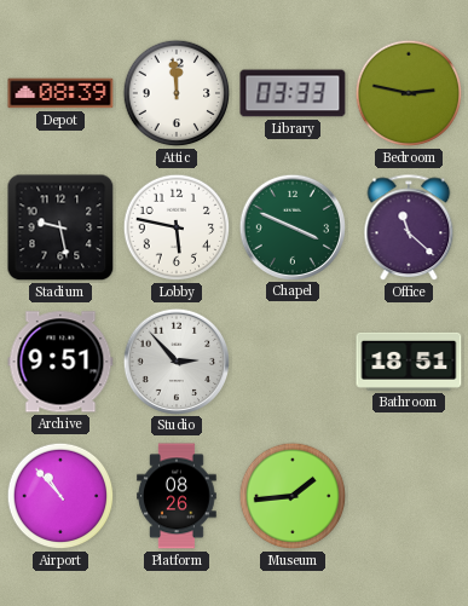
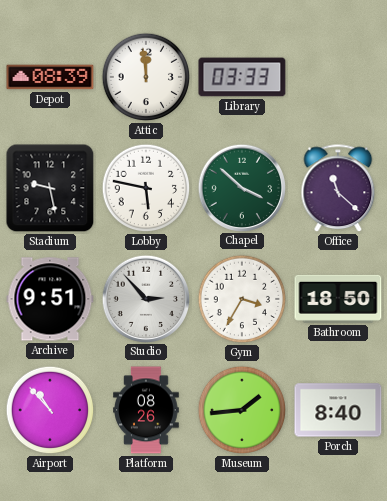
Bedroom: 2:47 -> none (409, 93)
Chapel: 3:49 -> 3:52 (241, 187)
Gym: none -> 3:35 (242, 299)
Bathroom: 18:51 -> 18:50 (338, 299)
Porch: none -> 8:40 (338, 410)
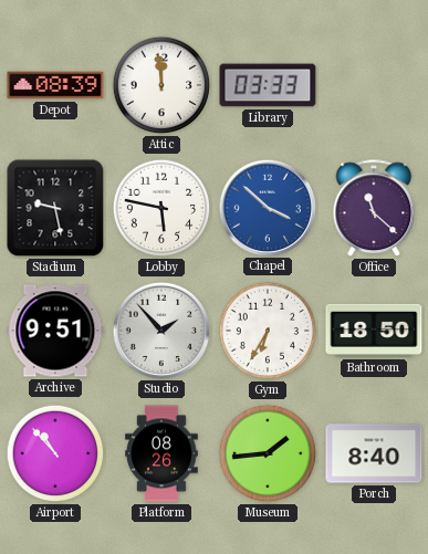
Chapel dial: green -> blue (267, 207)
Studio: 2:53 -> 1:53 (160, 330)
Gym: 3:35 -> 6:35 (268, 331)
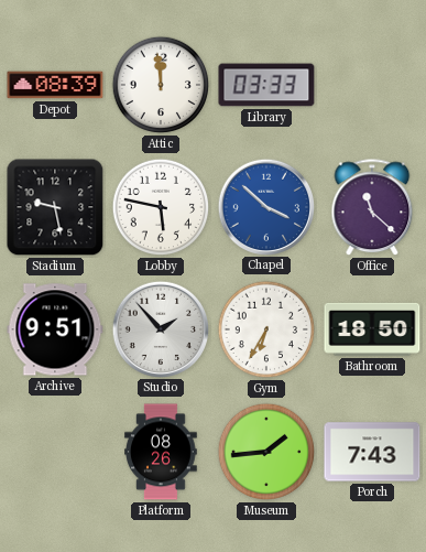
Airport: 10:53 -> none (55, 453)
Porch: 8:40 -> 7:43 (372, 452)
